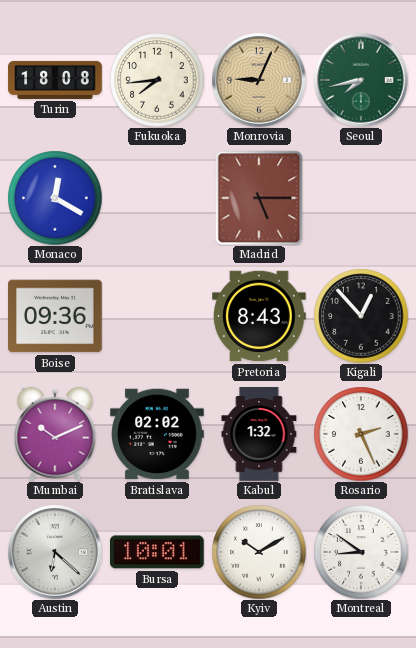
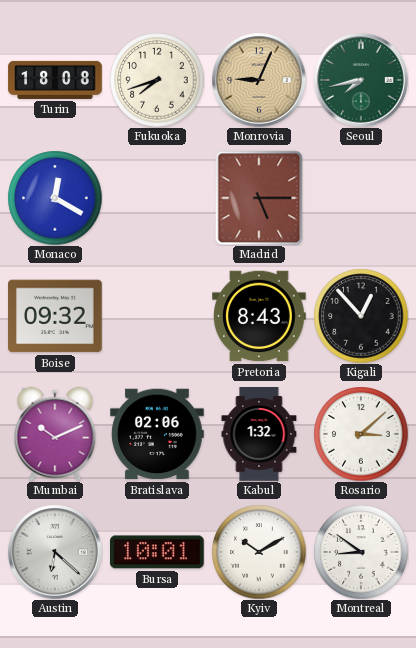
Fukuoka: 7:44 -> 7:42 (157, 80)
Boise: 09:36 -> 09:32 (55, 316)
Bratislava: 02:02 -> 02:06 (157, 434)
Rosario: 2:26 -> 3:08 (361, 434)
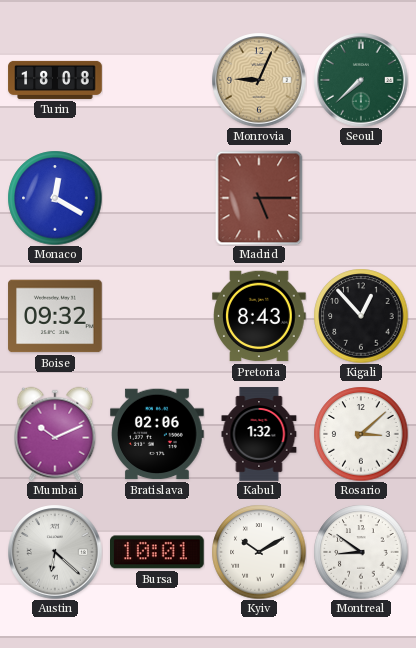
Fukuoka: 7:42 -> none (157, 80)
Seoul: 7:43 -> 7:38 (361, 80)
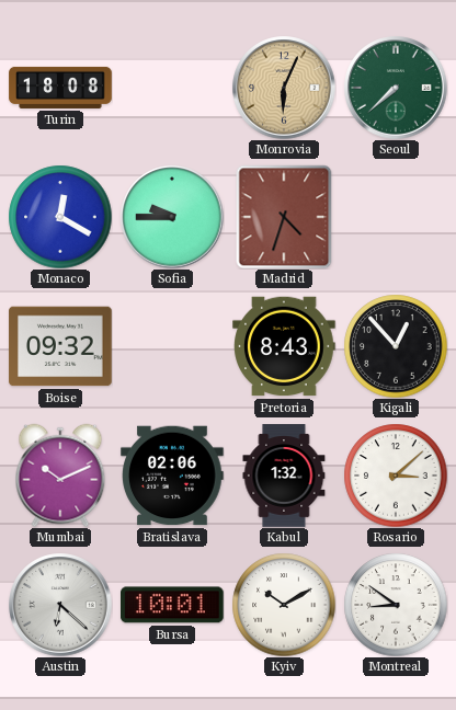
Monrovia: 9:04 -> 6:04 (284, 88)
Sofia: none -> 9:45 (172, 217)
Madrid: 5:15 -> 4:33 (284, 217)
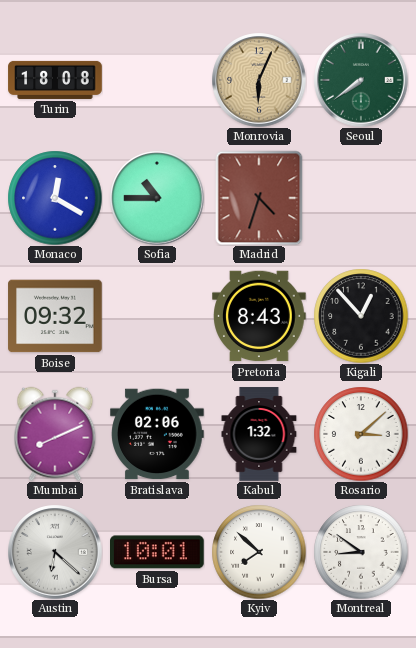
Seoul: 7:38 -> 7:39 (361, 80)
Sofia: 9:45 -> 10:45 (157, 198)
Mumbai: 10:11 -> 8:11 (55, 434)
Kyiv: 10:10 -> 7:52 (259, 552)
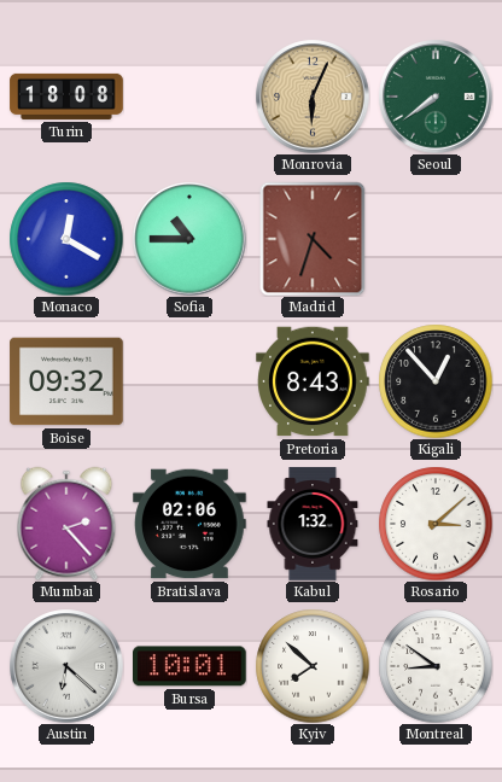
Mumbai: 8:11 -> 2:23 (66, 524)
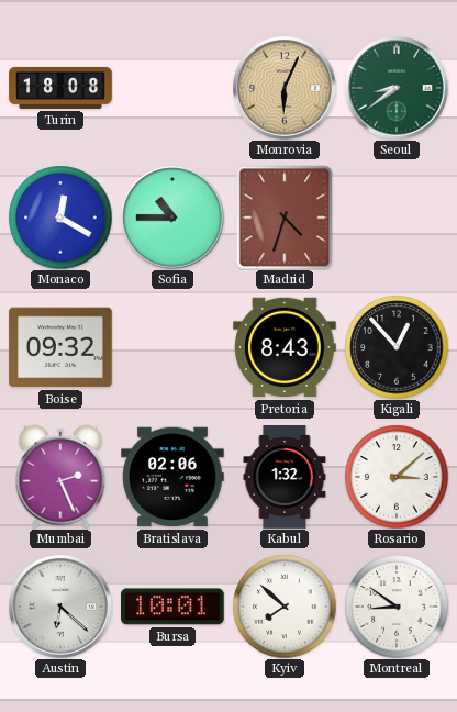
Seoul: 7:39 -> 8:39 (397, 88)
Mumbai: 2:23 -> 2:26 (60, 477)
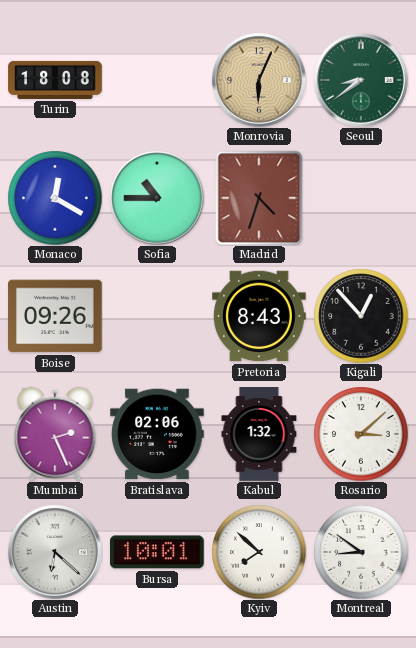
Boise: 09:32 -> 09:26 (55, 316)
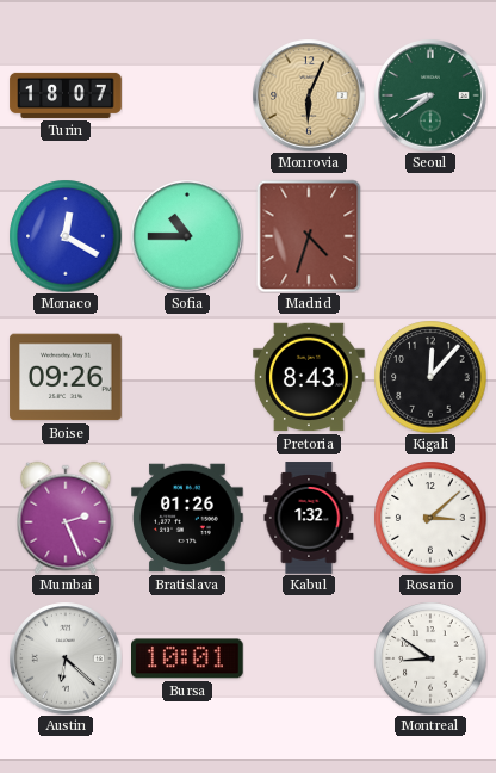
Turin: 18:08 -> 18:07 (66, 95)
Kigali: 12:53 -> 12:07 (430, 377)
Bratislava: 02:06 -> 01:26 (187, 518)
Kyiv: 7:52 -> none (259, 552)
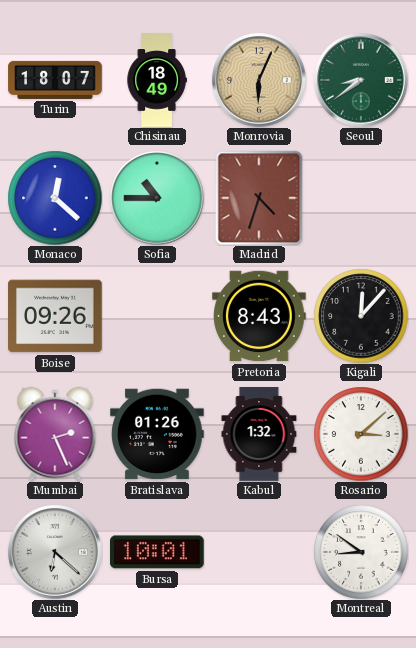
Chisinau: none -> 18:49 (157, 80)
Monaco: 12:20 -> 12:22 (55, 198)
